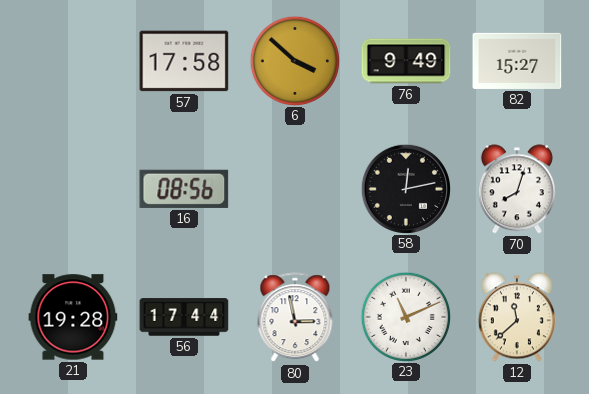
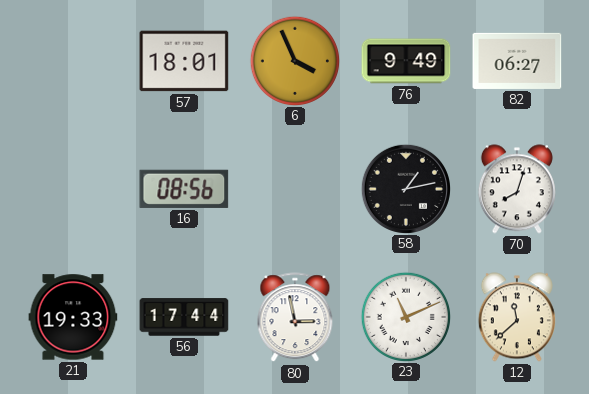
57: 17:58 -> 18:01 (184, 61)
6: 3:52 -> 3:56 (294, 60)
82: 15:27 -> 06:27 (517, 61)
58: 12:13 -> 1:13 (405, 188)
21: 19:28 -> 19:33 (73, 317)
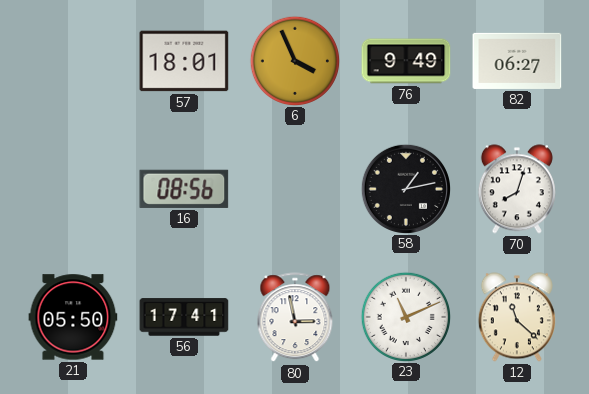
21: 19:33 -> 05:50 (73, 317)
56: 17:44 -> 17:41 (184, 317)
12: 11:38 -> 11:22 (517, 317)
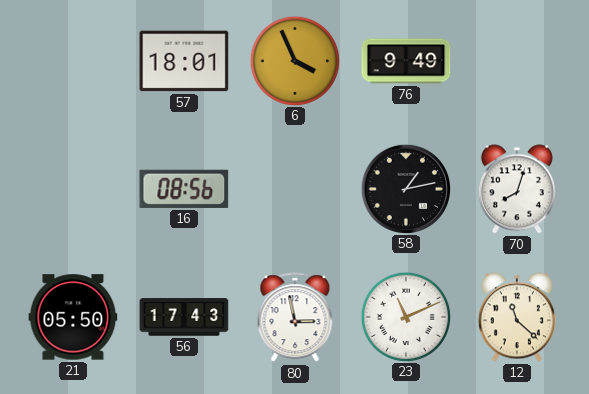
82: 06:27 -> none (517, 61)
56: 17:41 -> 17:43 (184, 317)
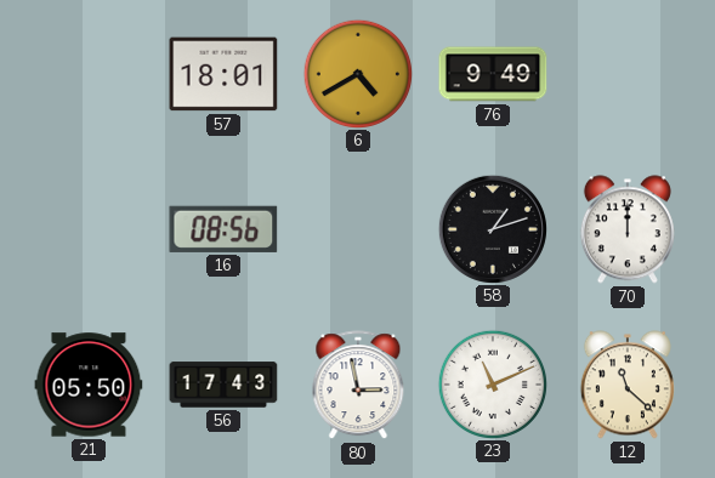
6: 3:56 -> 4:40 (357, 73)
58: 1:13 -> 1:12 (492, 228)
70: 8:03 -> 12:00 (628, 229)
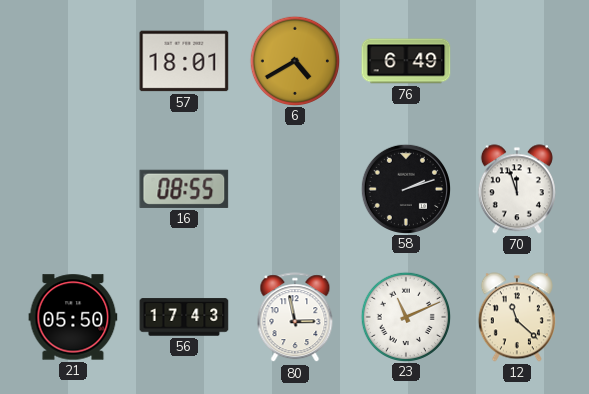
76: 9:49 -> 6:49 (406, 61)
16: 08:56 -> 08:55 (184, 189)
58: 1:12 -> 2:12 (405, 188)
70: 12:00 -> 11:57 (517, 189)
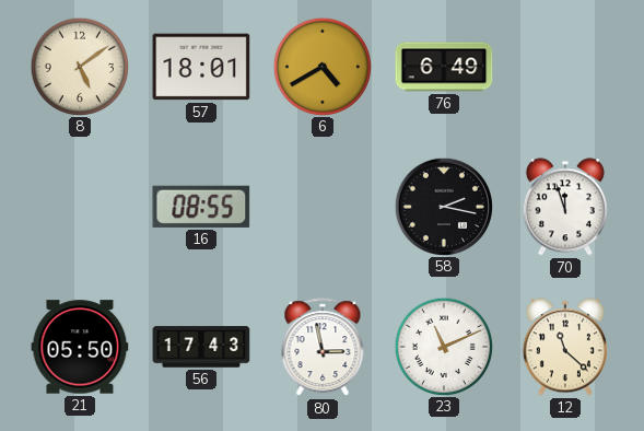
8: none -> 5:09 (79, 66)
58: 2:12 -> 2:17 (443, 206)
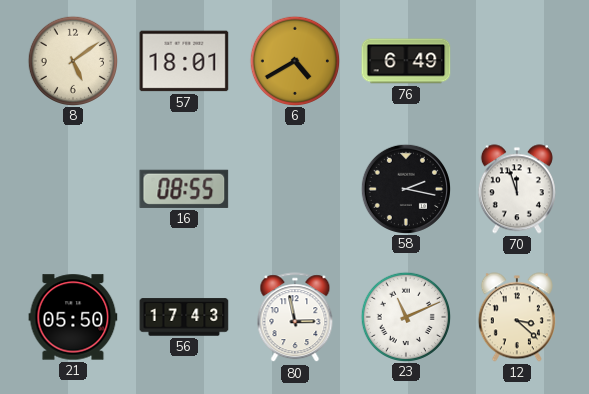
12: 11:22 -> 3:22 (517, 317)
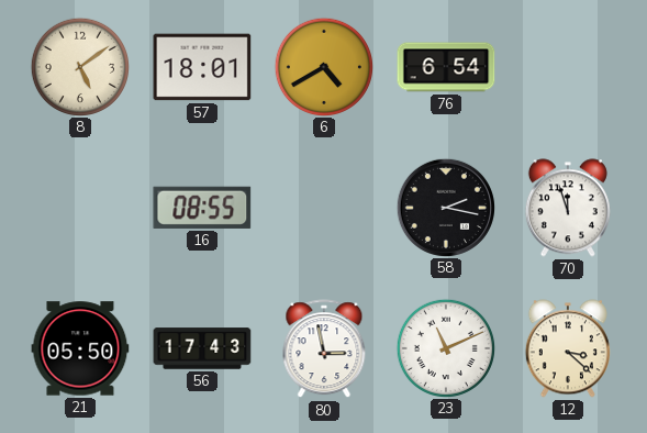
76: 6:49 -> 6:54 (446, 67)
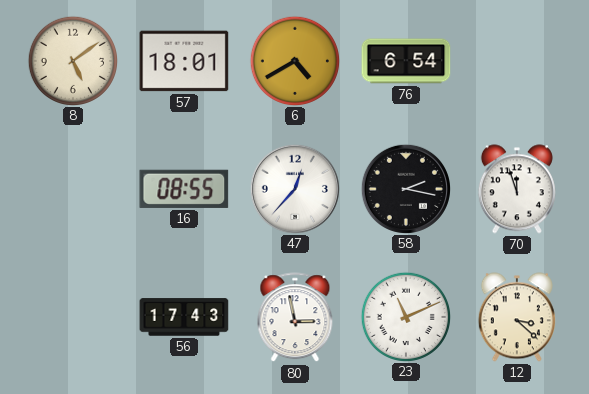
47: none -> 12:37 (294, 188)
21: 05:50 -> none (80, 348)
